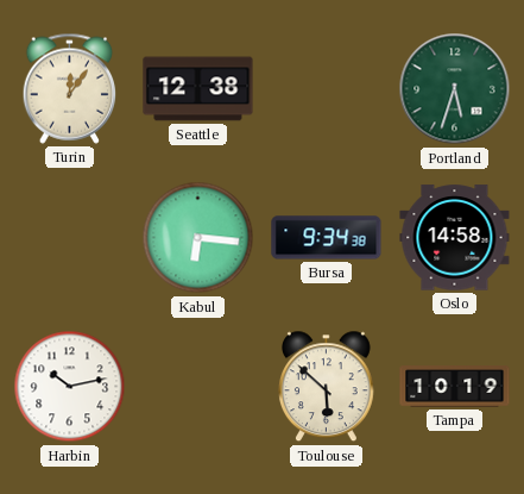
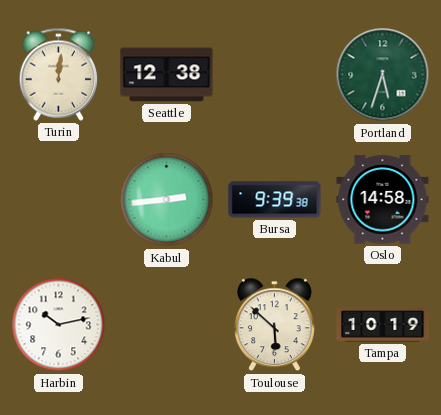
Turin: 12:06 -> 12:01 (59, 74)
Kabul: 6:16 -> 2:44 (167, 200)
Bursa: 9:34 -> 9:39 (275, 200)
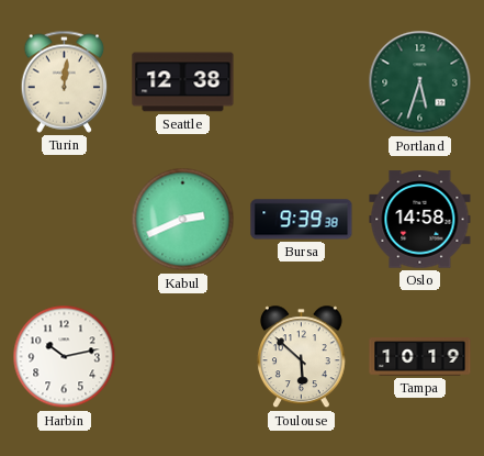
Kabul: 2:44 -> 2:41 (183, 220)
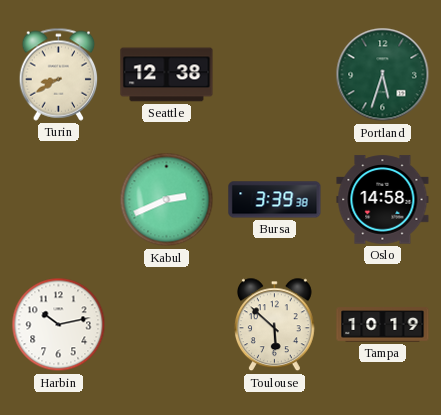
Turin: 12:01 -> 8:40 (59, 74)
Bursa: 9:39 -> 3:39 (275, 200)
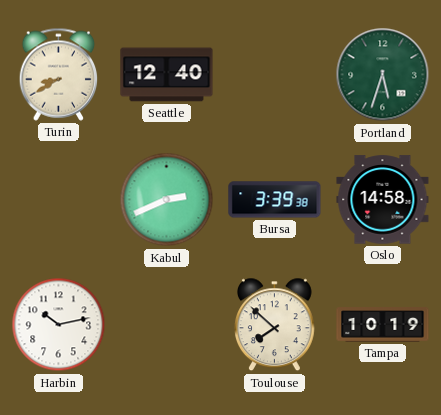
Seattle: 12:38 -> 12:40 (167, 75)
Toulouse: 5:52 -> 7:52 (274, 325)
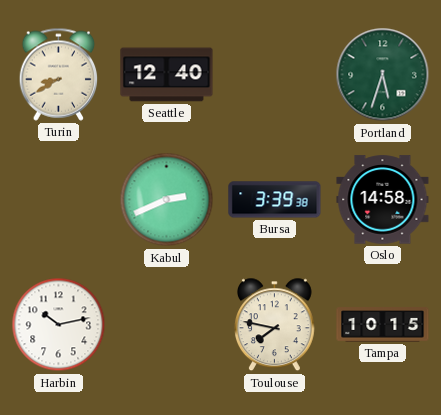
Toulouse: 7:52 -> 7:47 (274, 325)
Tampa: 10:19 -> 10:15 (383, 325)
